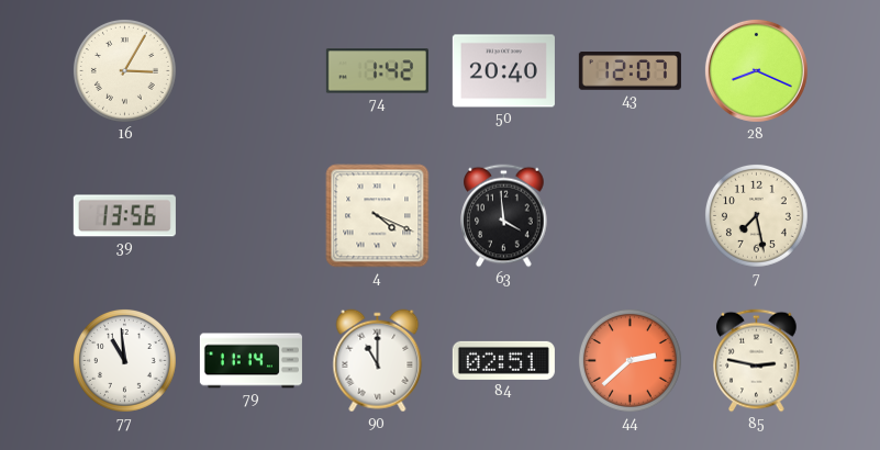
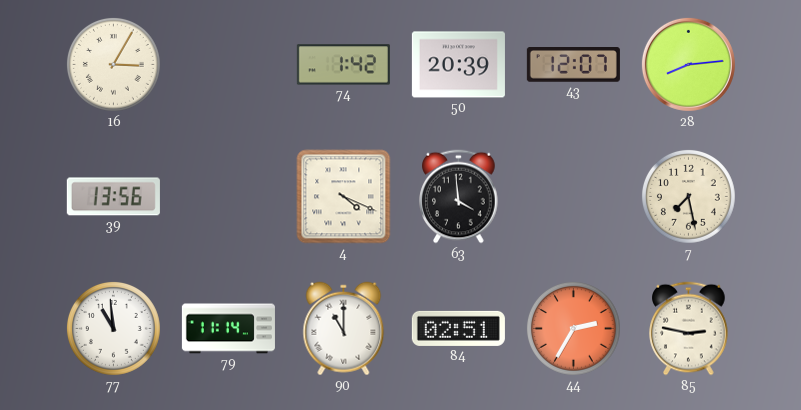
50: 20:40 -> 20:39 (458, 65)
28: 8:19 -> 8:14 (688, 64)
44: 2:38 -> 2:35 (573, 328)
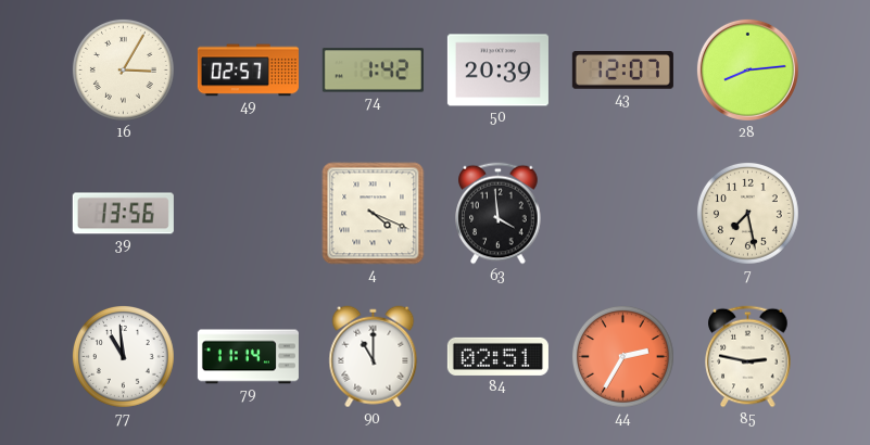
49: none -> 02:57 (248, 71)
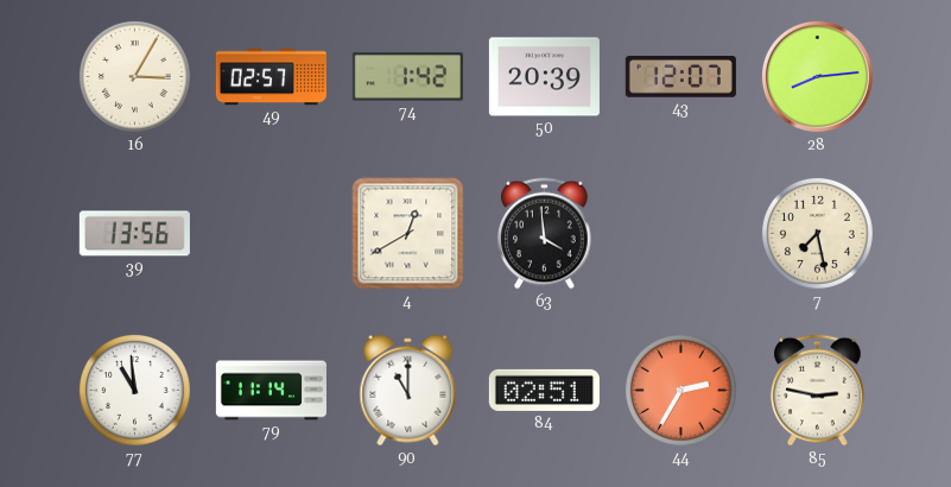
4: 4:19 -> 12:40 (408, 234)
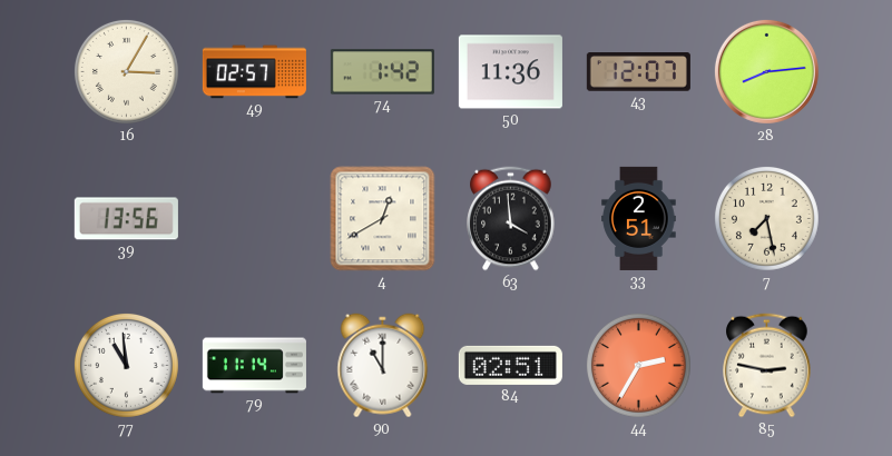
50: 20:39 -> 11:36 (510, 72)
33: none -> 2:51 (639, 218)
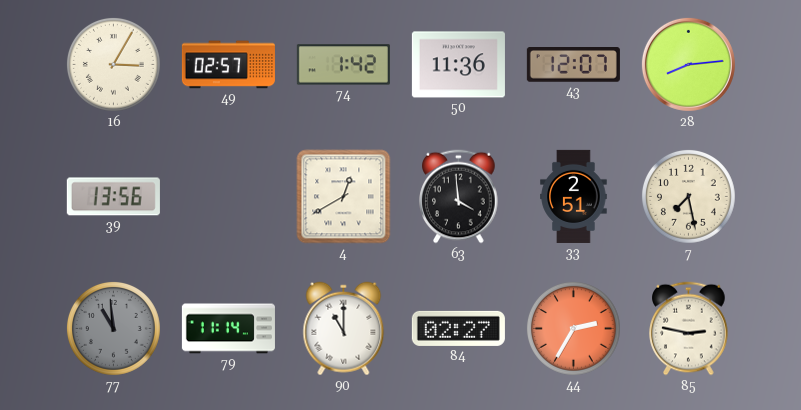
77 dial: white -> grey (113, 328)
84: 02:51 -> 02:27 (458, 328)
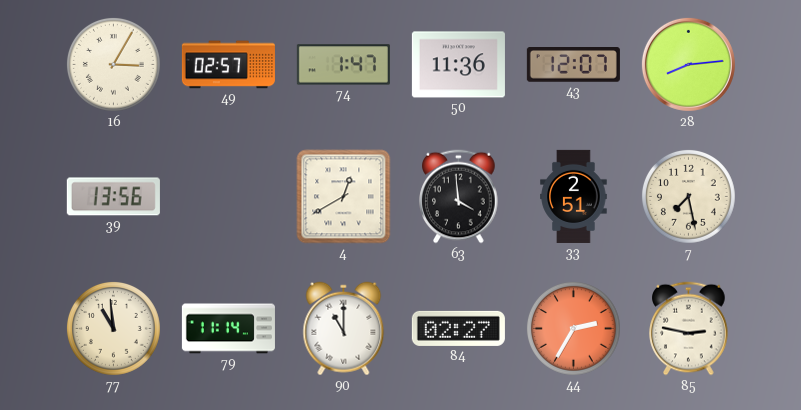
74: 1:42 -> 1:47 (343, 65)
77 dial: grey -> cream (113, 328)
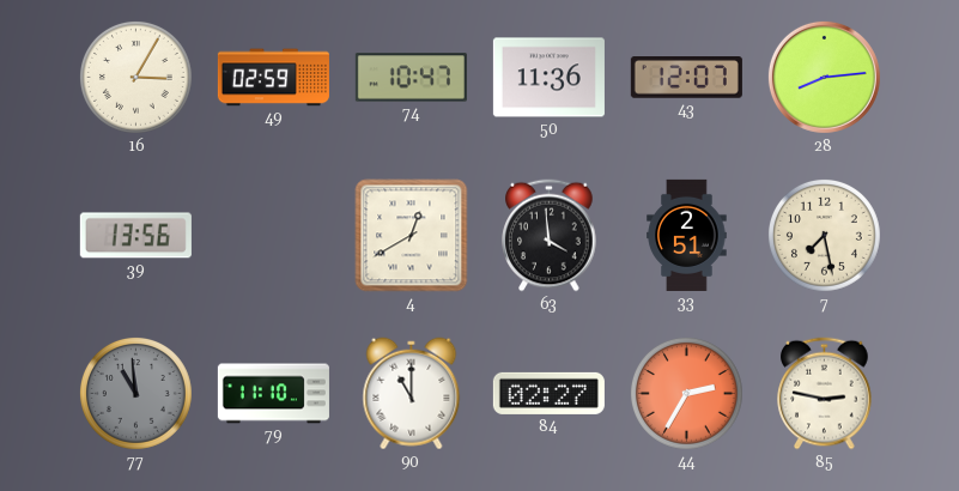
49: 02:57 -> 02:59 (273, 78)
74: 1:47 -> 10:47 (411, 78)
77 dial: cream -> grey (135, 393)
79: 11:14 -> 11:10 (273, 394)
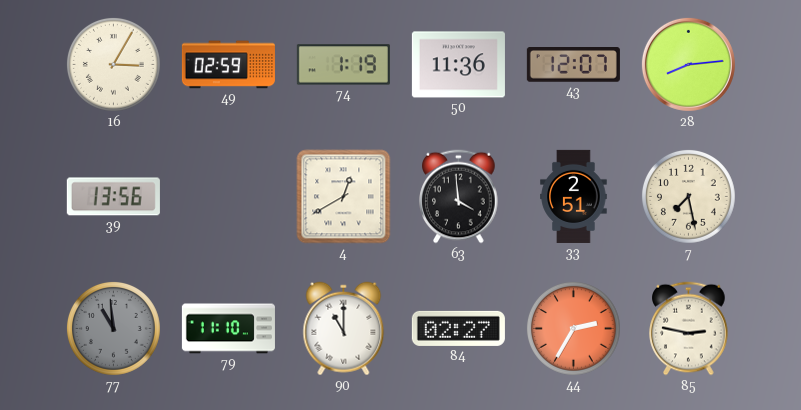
74: 10:47 -> 1:19 (343, 65)
